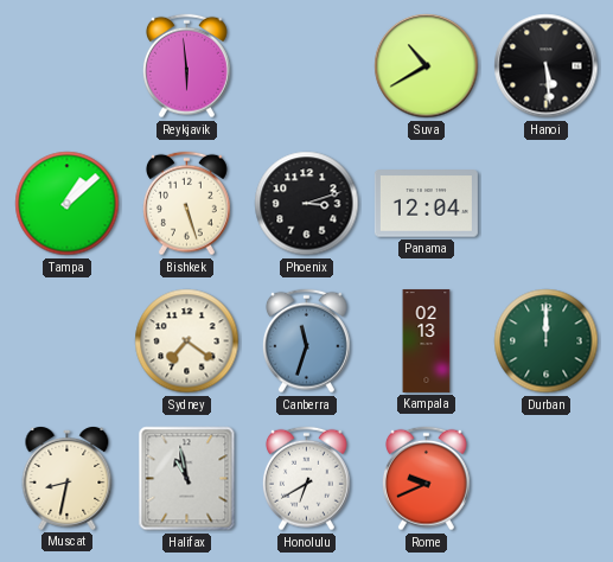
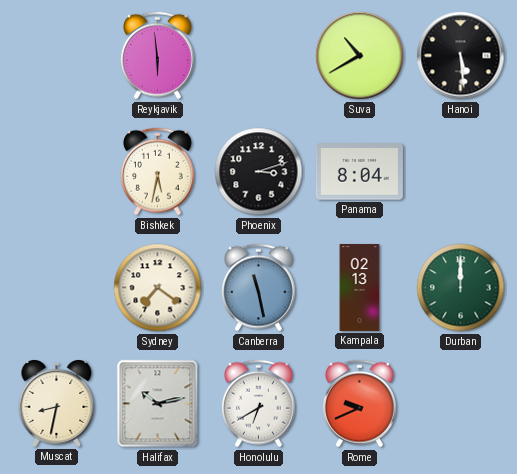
Tampa: 1:08 -> none (68, 204)
Bishkek: 5:27 -> 5:32 (157, 172)
Panama: 12:04 -> 8:04 (359, 172)
Canberra: 11:33 -> 11:28 (258, 288)
Halifax: 10:58 -> 10:13 (158, 404)
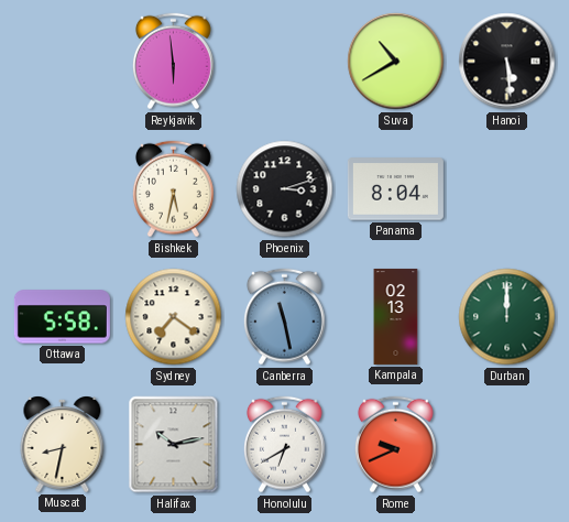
Ottawa: none -> 5:58 (62, 317)
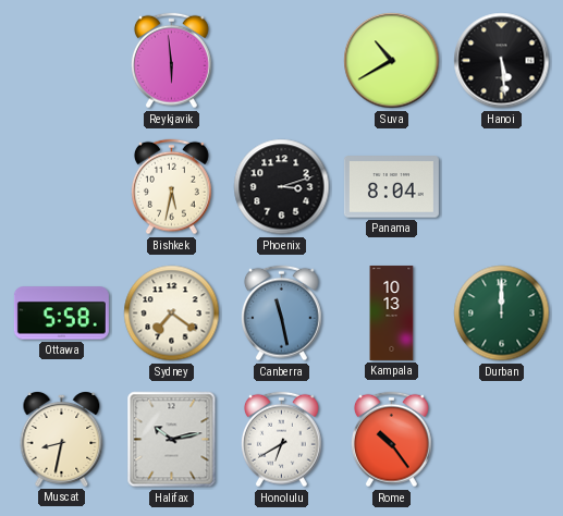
Kampala: 02:13 -> 10:13 (392, 312)
Rome: 9:41 -> 10:24 (391, 440)
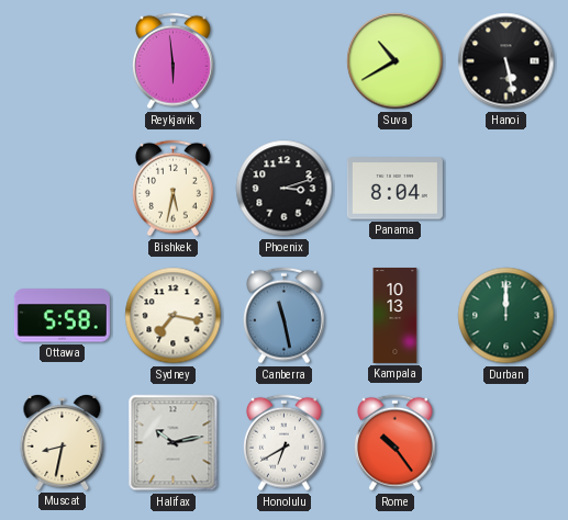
Hanoi: 5:29 -> 5:28 (506, 61)
Sydney: 7:21 -> 7:17 (174, 316)
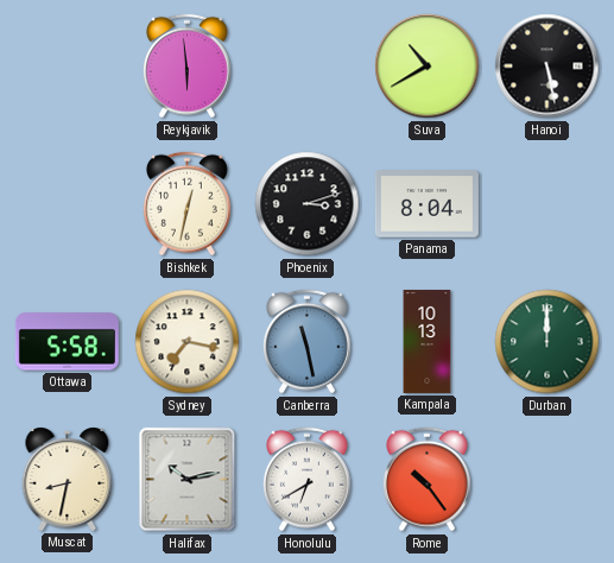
Bishkek: 5:32 -> 12:32 (186, 204)
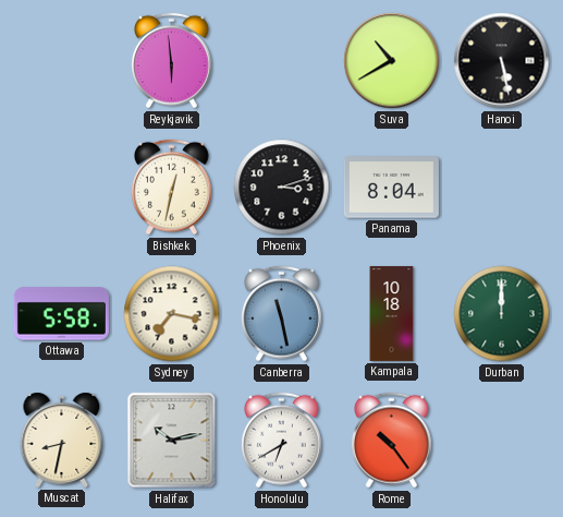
Kampala: 10:13 -> 10:18 (392, 313)
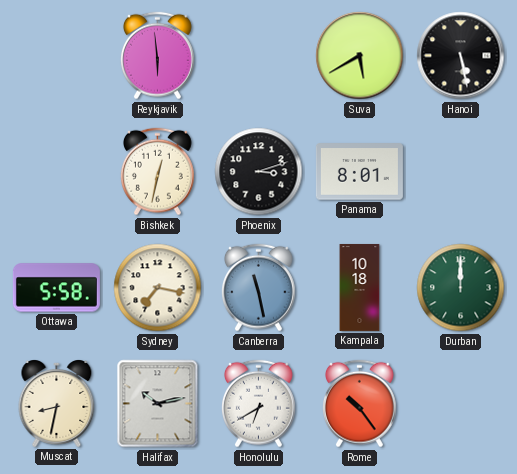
Suva: 10:40 -> 5:40 (360, 56)
Panama: 8:04 -> 8:01 (359, 172)
